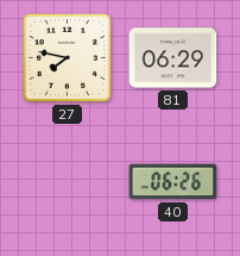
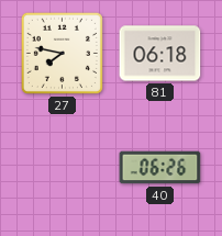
81: 06:29 -> 06:18 (160, 54)
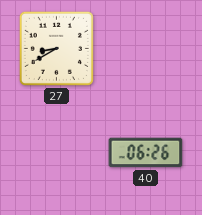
27: 7:47 -> 8:40 (56, 48)
81: 06:18 -> none (160, 54)
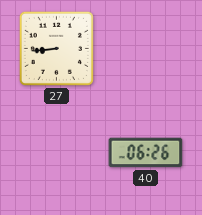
27: 8:40 -> 8:44 (56, 48)
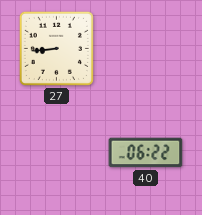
40: 06:26 -> 06:22 (146, 153)
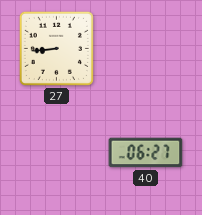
40: 06:22 -> 06:27 (146, 153)
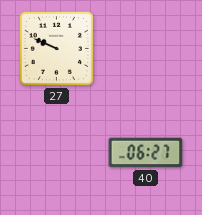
27: 8:44 -> 9:49 (56, 48)
